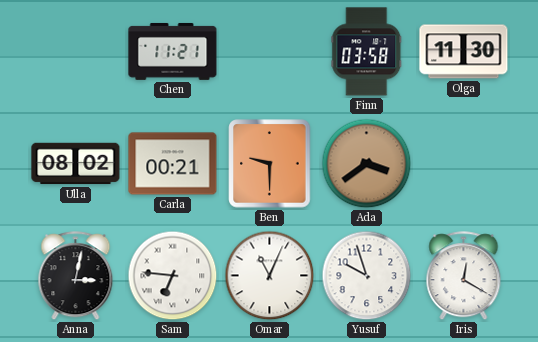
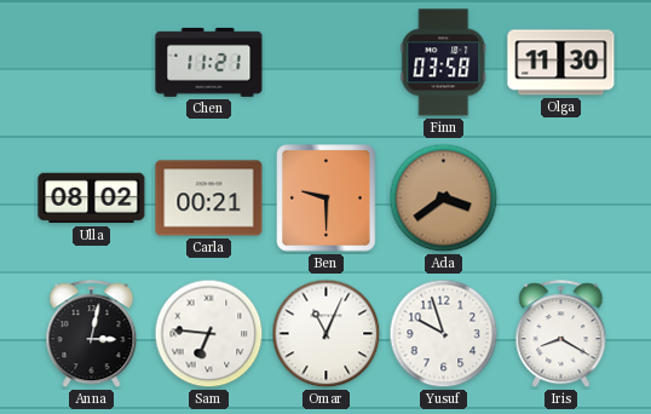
Iris: 12:20 -> 8:20 (561, 334)
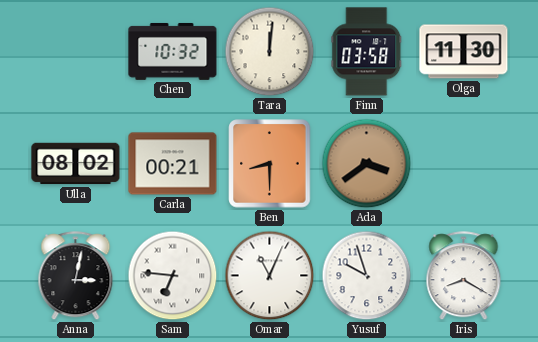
Chen: 11:21 -> 10:32 (173, 51)
Tara: none -> 12:01 (270, 52)
Ben: 9:30 -> 8:30 (270, 164)
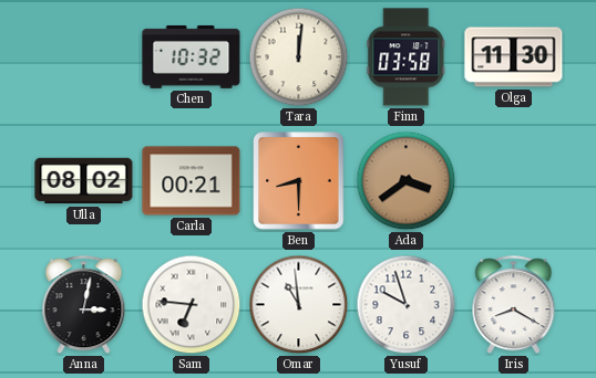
Omar: 11:04 -> 10:59 (299, 305)
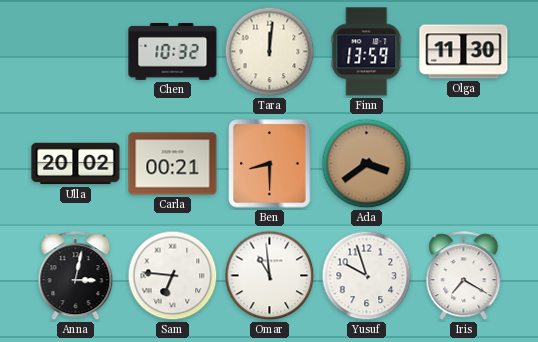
Finn: 03:58 -> 13:59 (367, 52)
Ulla: 08:02 -> 20:02 (76, 164)
Iris: 8:20 -> 7:20 (464, 276)
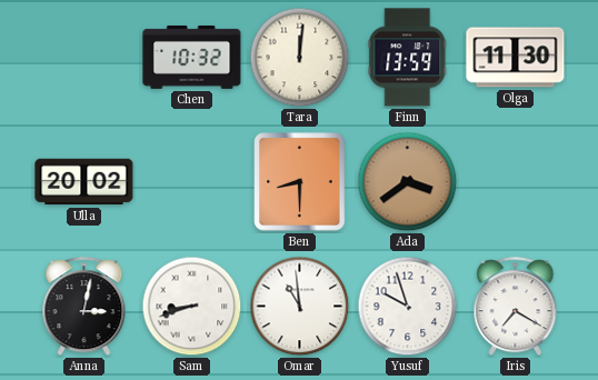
Carla: 00:21 -> none (173, 164)
Sam: 6:46 -> 8:42 (192, 307)
